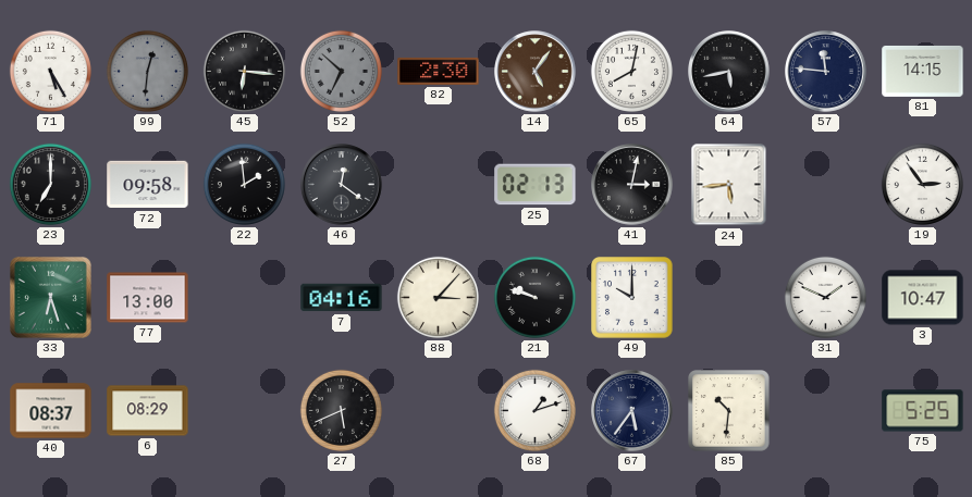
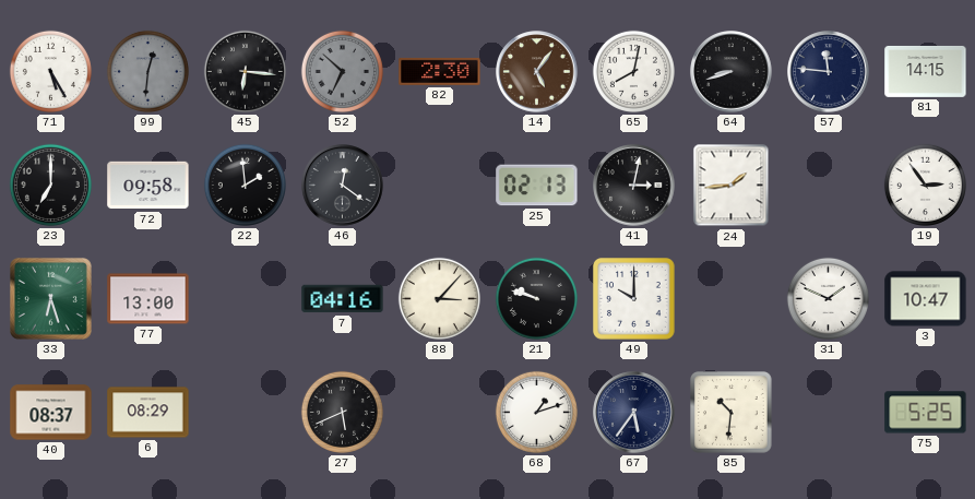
64: 5:43 -> 8:42 (732, 72)
24: 5:44 -> 1:44 (732, 186)
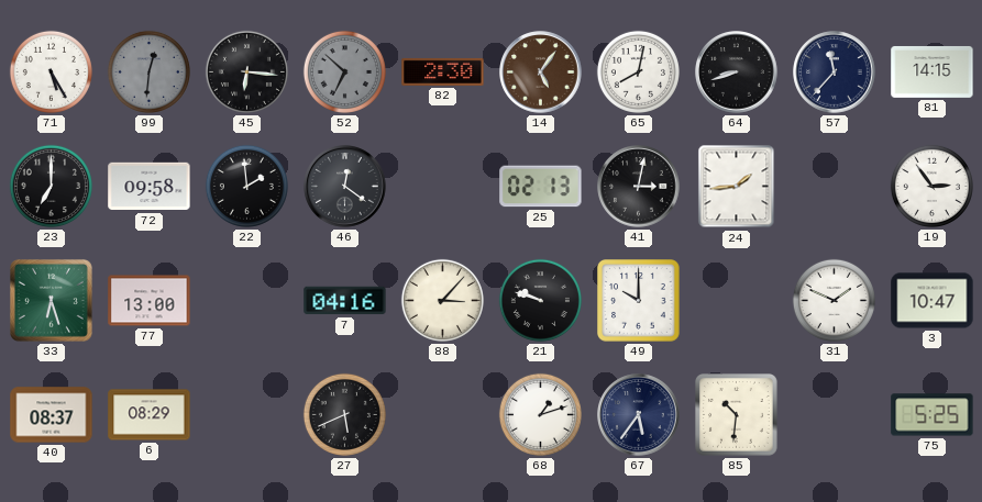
57: 11:46 -> 11:37 (835, 72)
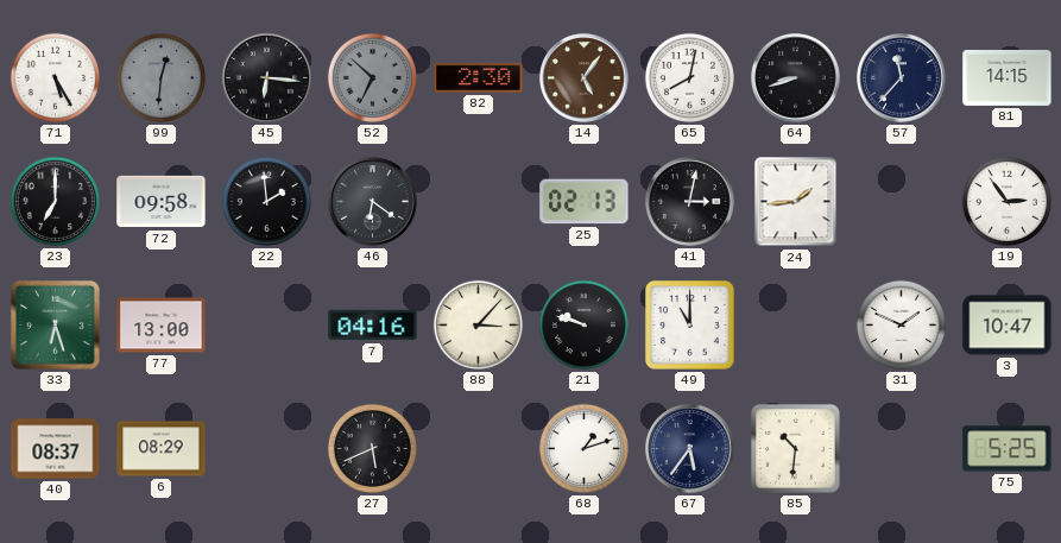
46: 12:21 -> 6:21 (373, 202)
49: 10:00 -> 11:00 (690, 326)
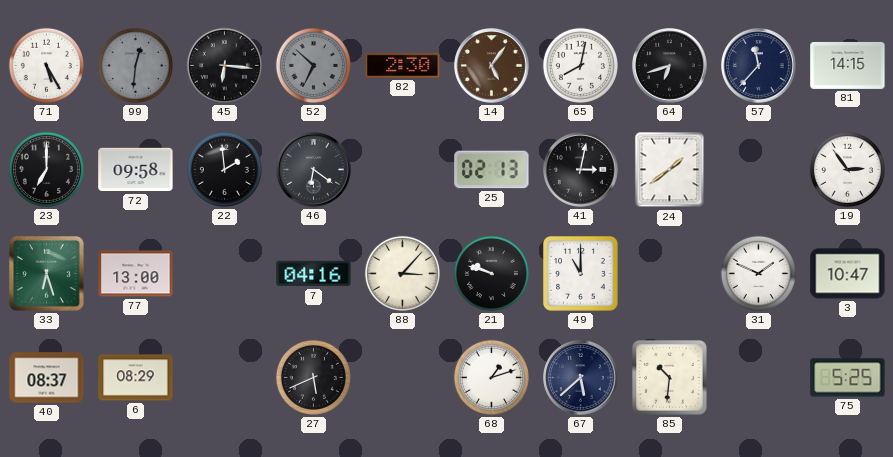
64: 8:42 -> 6:42 (670, 66)
24: 1:44 -> 1:39 (670, 170)
67: 5:36 -> 5:38 (581, 378)
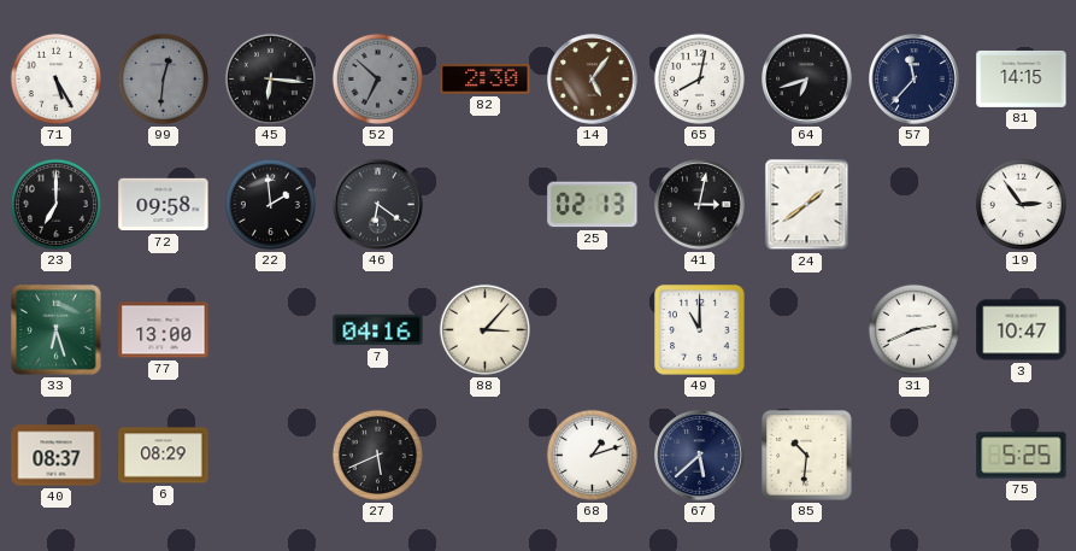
21: 9:48 -> none (491, 273)
31: 1:49 -> 2:41 (913, 329)
